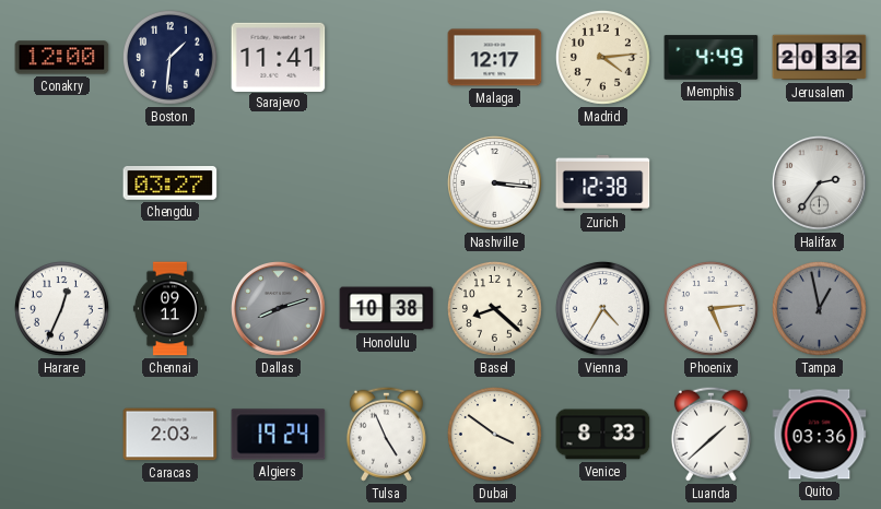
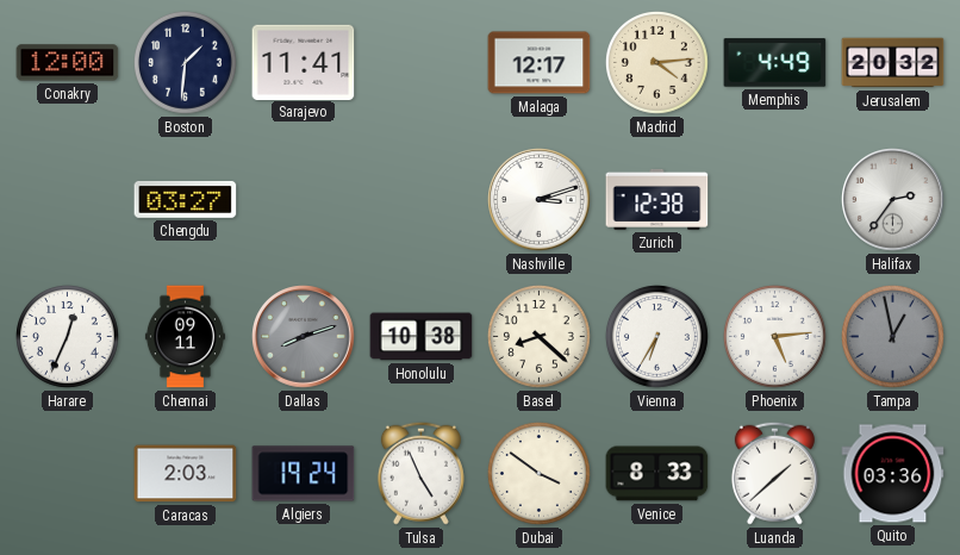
Nashville: 3:16 -> 3:12 (540, 200)
Vienna: 4:35 -> 6:35 (656, 336)
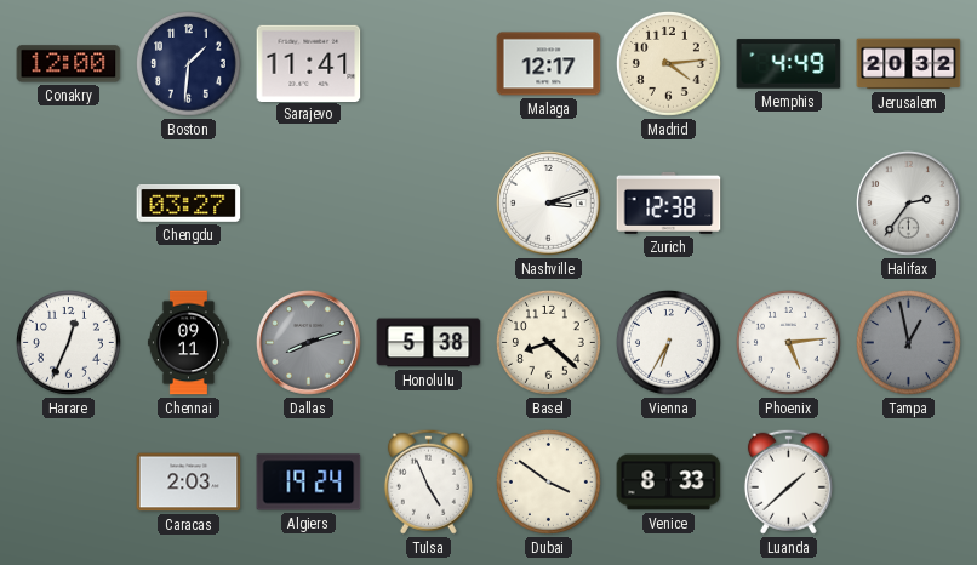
Honolulu: 10:38 -> 5:38 (429, 343)
Quito: 03:36 -> none (893, 474)
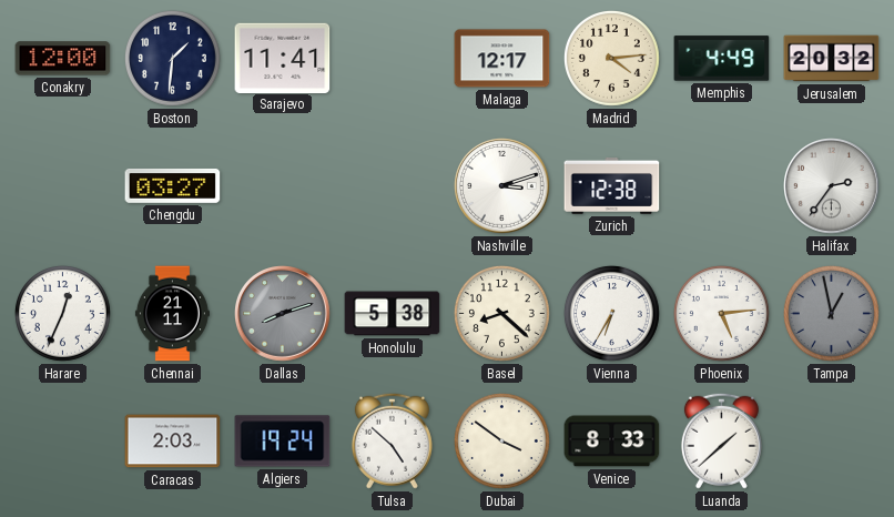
Chennai: 09:11 -> 21:11 (172, 314)
Tulsa: 4:56 -> 4:52 (392, 440)
